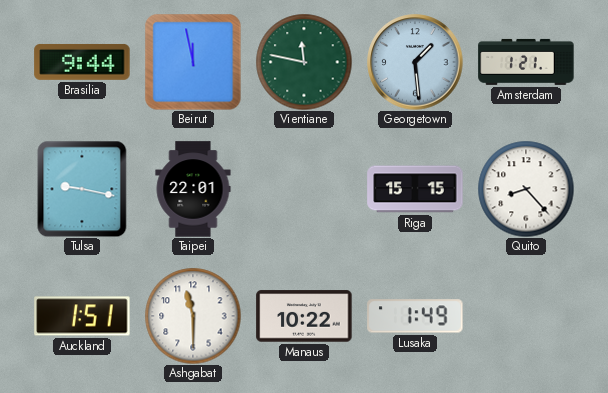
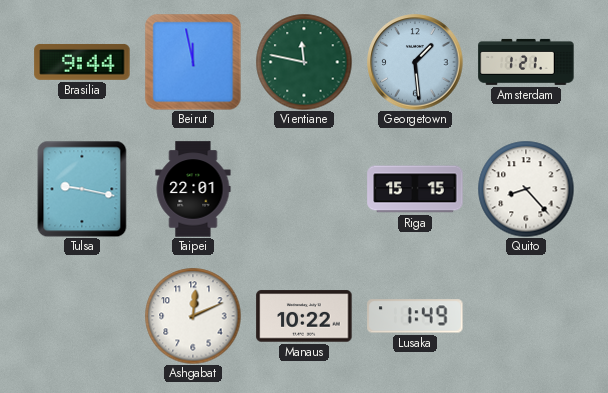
Auckland: 1:51 -> none (82, 316)
Ashgabat: 11:30 -> 12:11 (193, 316)
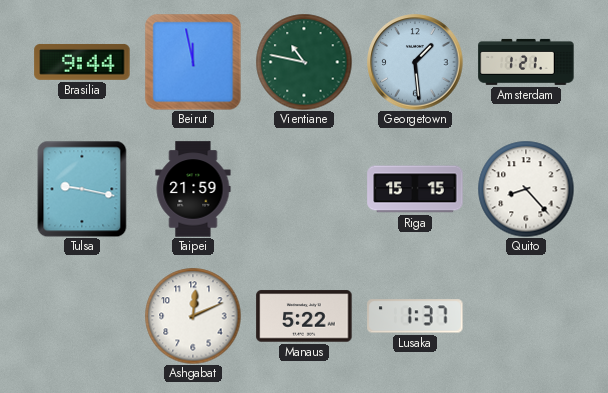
Vientiane: 11:47 -> 10:47 (304, 62)
Taipei: 22:01 -> 21:59 (193, 189)
Manaus: 10:22 -> 5:22 (304, 316)
Lusaka: 1:49 -> 1:37 (415, 316)
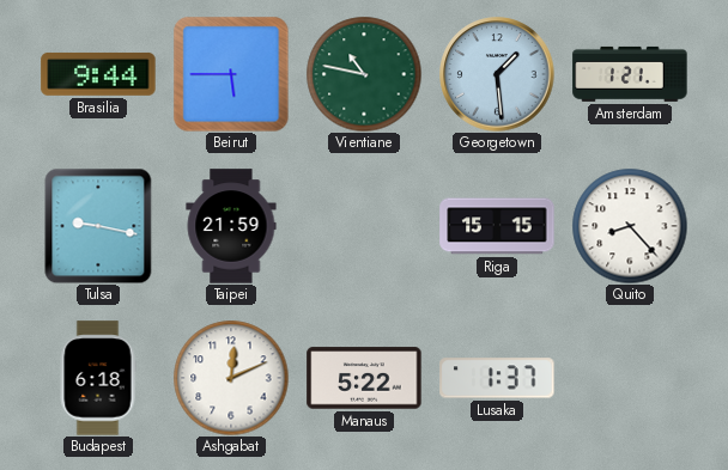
Beirut: 11:58 -> 5:45 (231, 74)
Budapest: none -> 6:18 (98, 378)
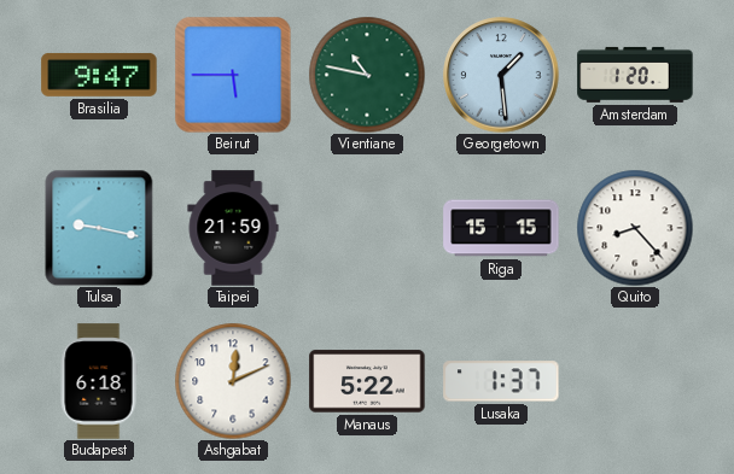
Brasilia: 9:44 -> 9:47 (99, 75)
Amsterdam: 1:21 -> 1:20 (635, 75)
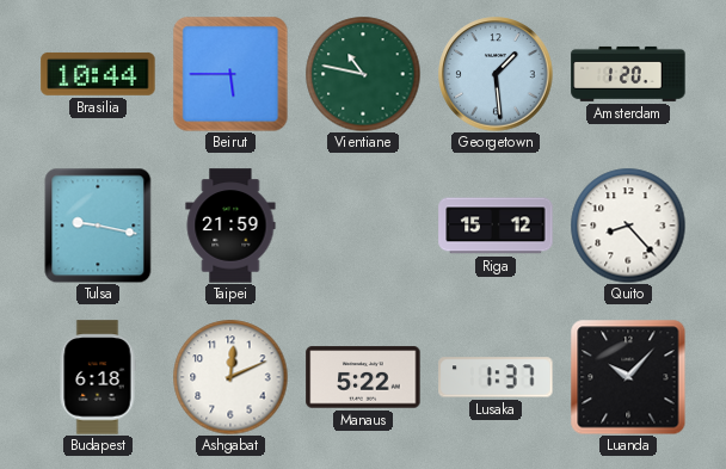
Brasilia: 9:47 -> 10:44 (98, 74)
Riga: 15:15 -> 15:12 (496, 226)
Luanda: none -> 10:07 (628, 377)
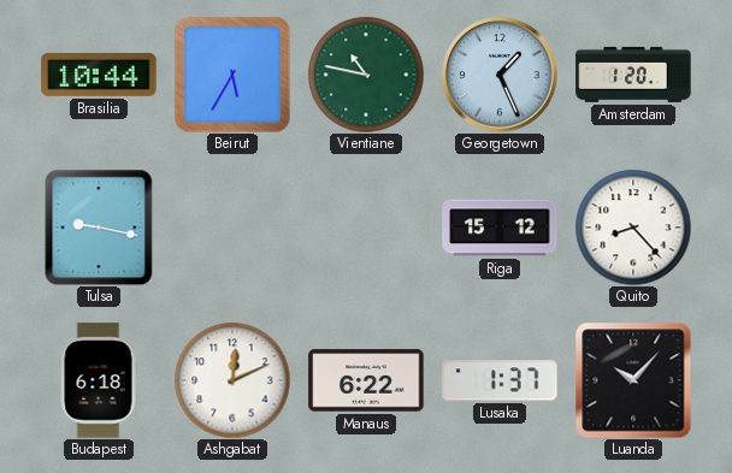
Beirut: 5:45 -> 5:35 (232, 75)
Georgetown: 1:29 -> 1:26 (500, 75)
Taipei: 21:59 -> none (230, 226)
Manaus: 5:22 -> 6:22 (366, 380)
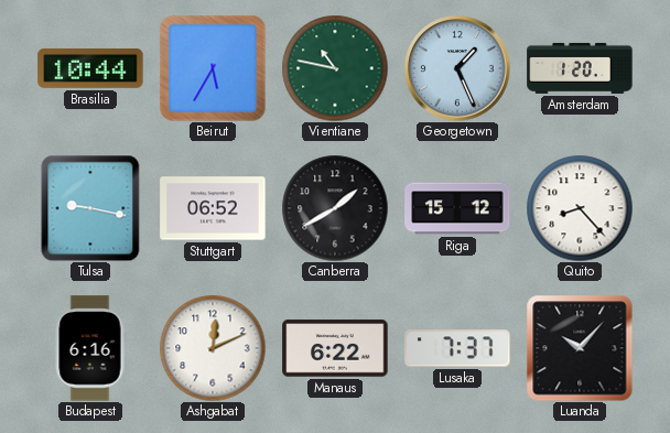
Stuttgart: none -> 06:52 (213, 208)
Canberra: none -> 1:40 (335, 208)
Budapest: 6:18 -> 6:16 (90, 348)
Lusaka: 1:37 -> 7:37 (457, 348)
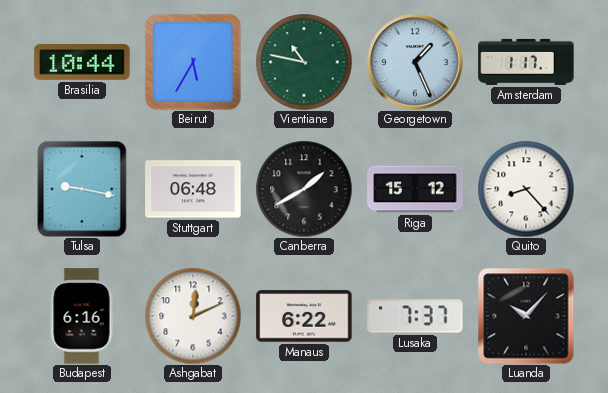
Amsterdam: 1:20 -> 1:17 (526, 62)
Stuttgart: 06:52 -> 06:48 (193, 189)
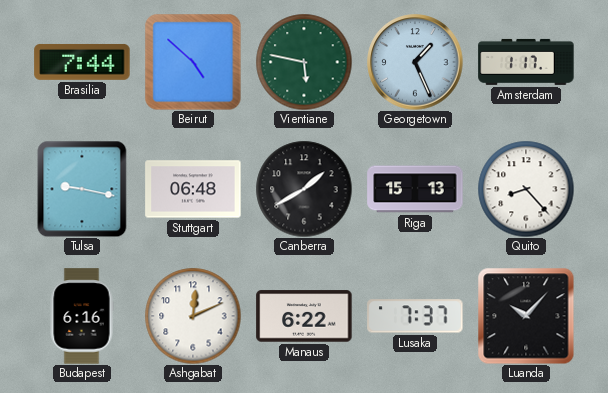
Brasilia: 10:44 -> 7:44 (82, 62)
Beirut: 5:35 -> 4:52 (193, 62)
Vientiane: 10:47 -> 5:47 (304, 62)
Riga: 15:12 -> 15:13 (415, 189)
